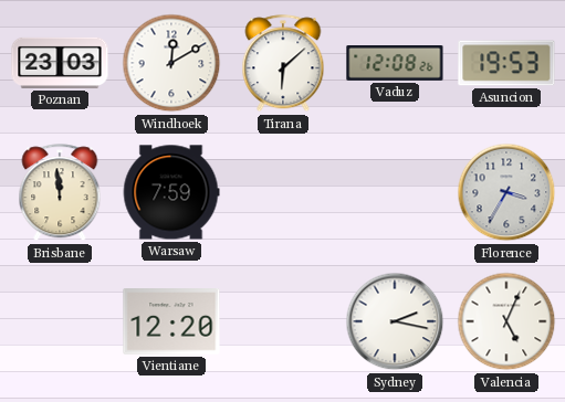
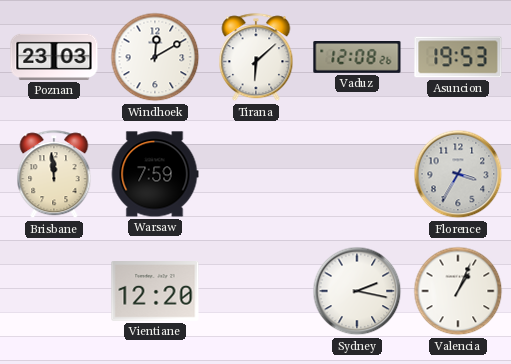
Valencia: 5:04 -> 1:04 (458, 291)
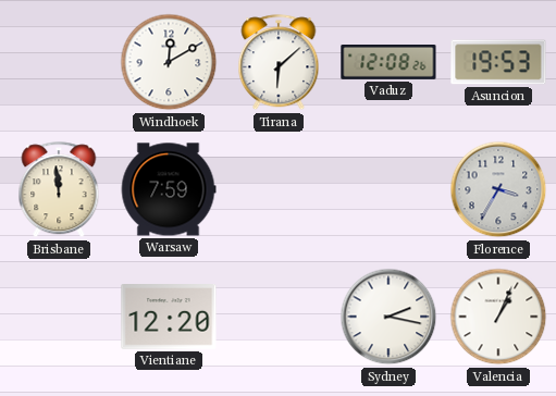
Poznan: 23:03 -> none (54, 57)
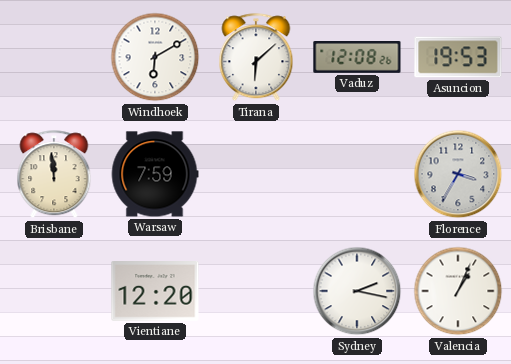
Windhoek: 12:10 -> 6:10 (155, 57)
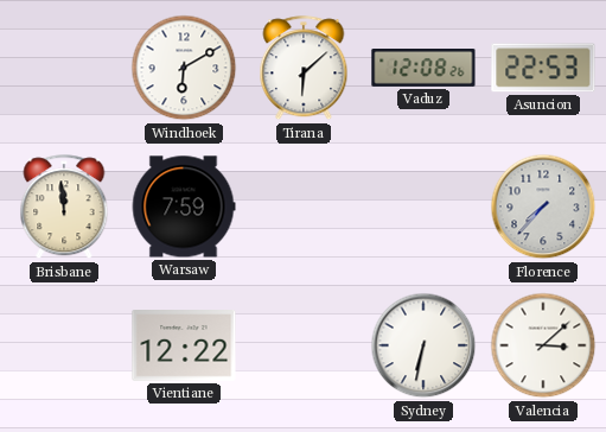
Asuncion: 19:53 -> 22:53 (543, 68)
Florence: 3:35 -> 7:37 (543, 207)
Vientiane: 12:20 -> 12:22 (184, 347)
Sydney: 2:17 -> 6:32 (423, 345)
Valencia: 1:04 -> 3:08 (543, 345)
